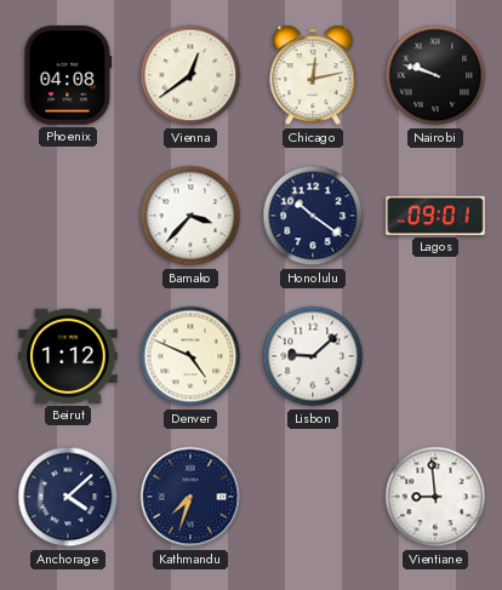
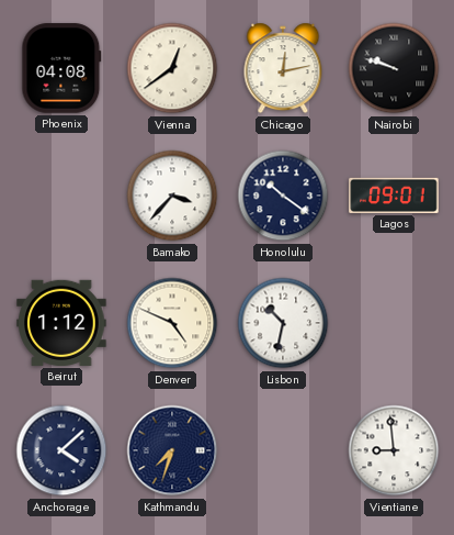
Lisbon: 9:08 -> 10:32 (283, 323)
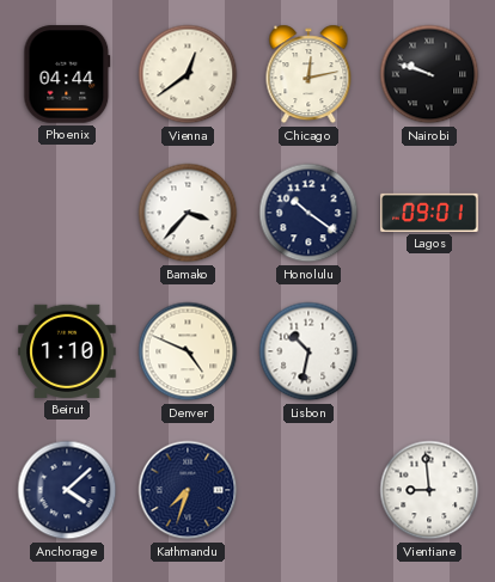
Phoenix: 04:08 -> 04:44 (67, 74)
Beirut: 1:12 -> 1:10 (67, 351)
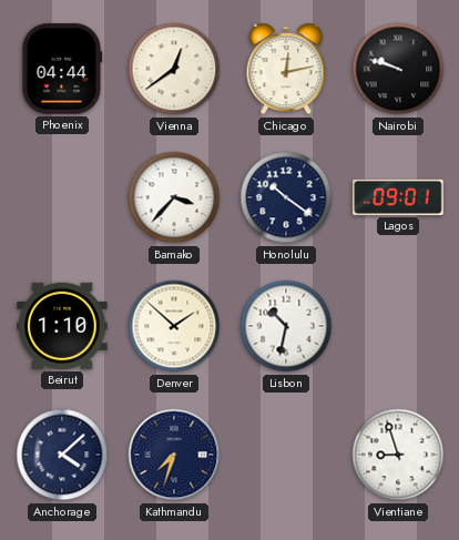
Denver: 4:49 -> 1:52 (174, 326)
Vientiane: 8:59 -> 8:57 (398, 455)
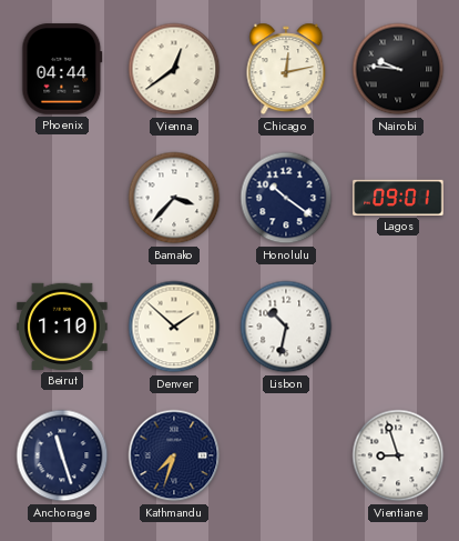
Nairobi: 9:48 -> 9:46 (398, 69)
Anchorage: 4:08 -> 11:27 (62, 455)
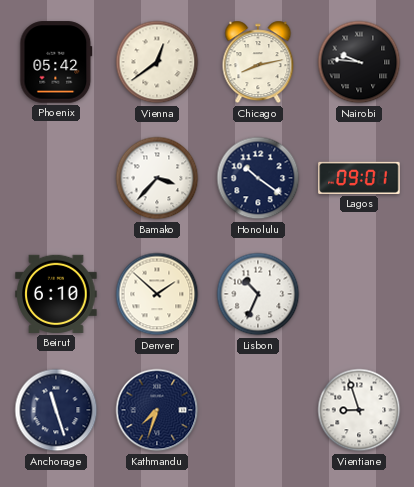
Phoenix: 04:44 -> 05:42 (56, 62)
Chicago: 12:13 -> 8:13 (258, 62)
Beirut: 1:10 -> 6:10 (56, 294)
Lisbon: 10:32 -> 10:34 (258, 294)
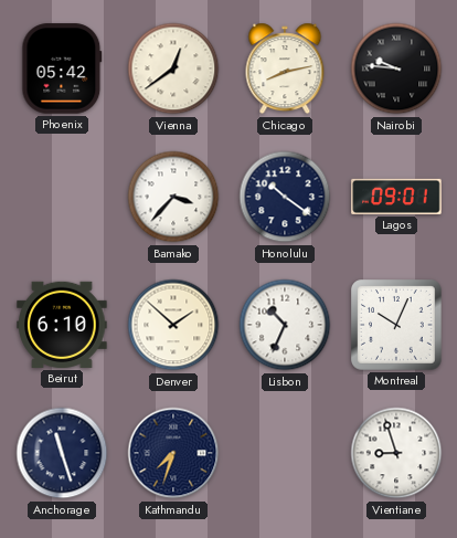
Montreal: none -> 10:04 (397, 326)
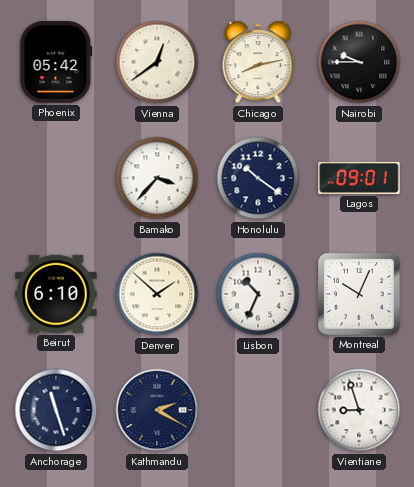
Nairobi: 9:46 -> 9:45 (359, 62)
Kathmandu: 7:33 -> 2:20 (157, 410)
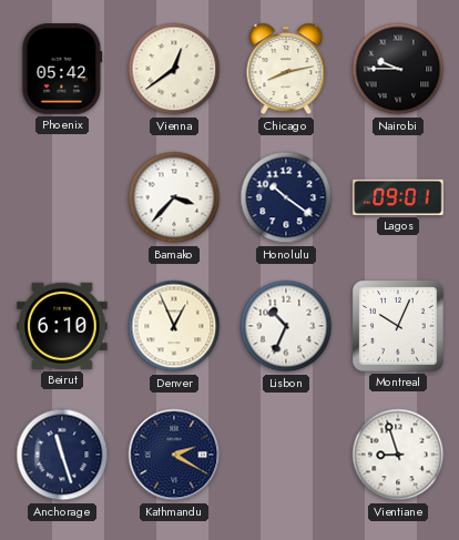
Denver: 1:52 -> 12:56 (174, 326)
